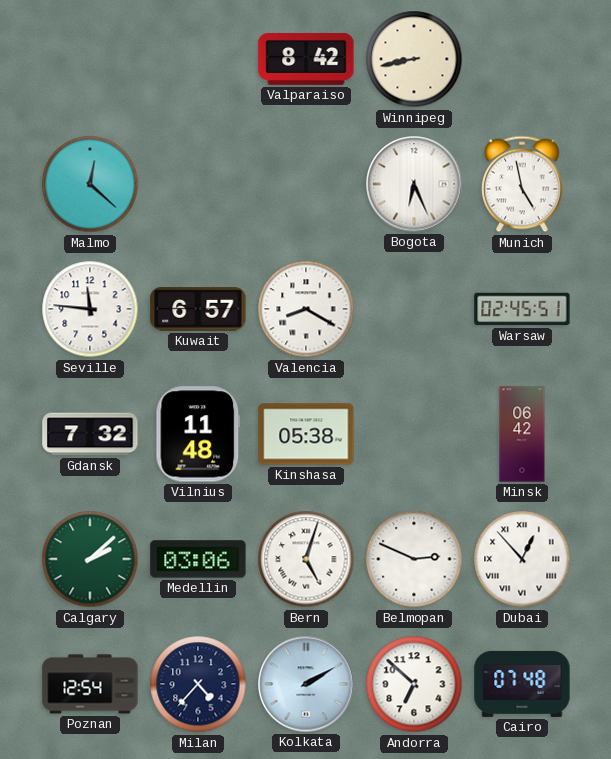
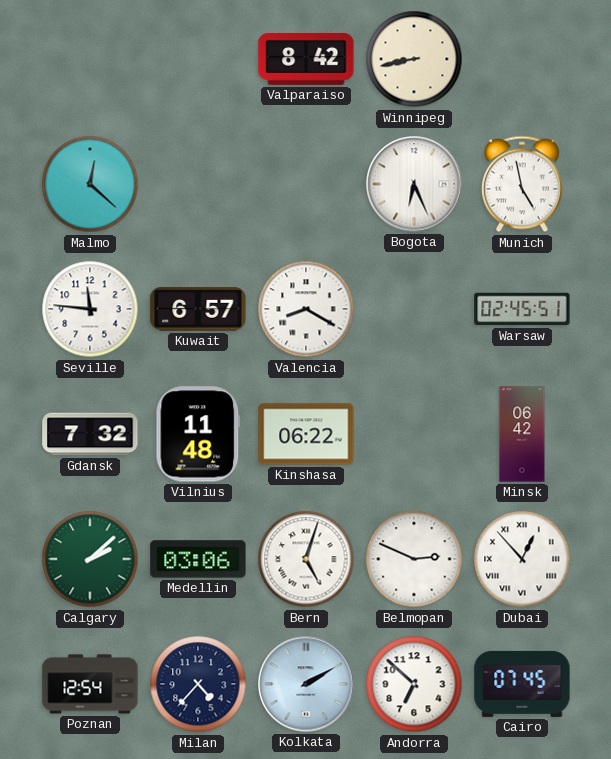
Kinshasa: 05:38 -> 06:22 (306, 434)
Cairo: 07:48 -> 07:45 (522, 684)
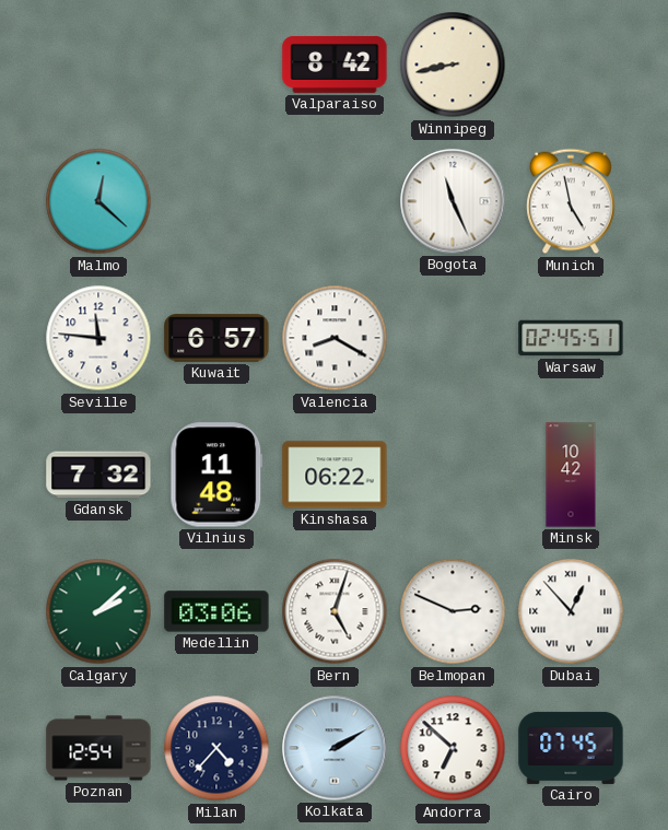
Bogota: 6:26 -> 11:26 (453, 201)
Minsk: 06:42 -> 10:42 (571, 475)
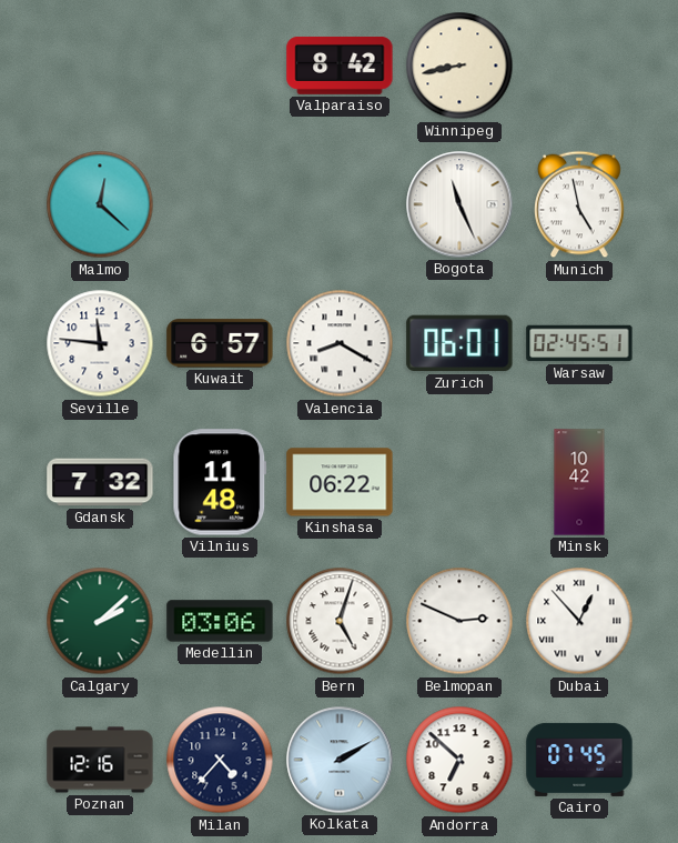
Zurich: none -> 06:01 (459, 343)
Poznan: 12:54 -> 12:16 (100, 760)
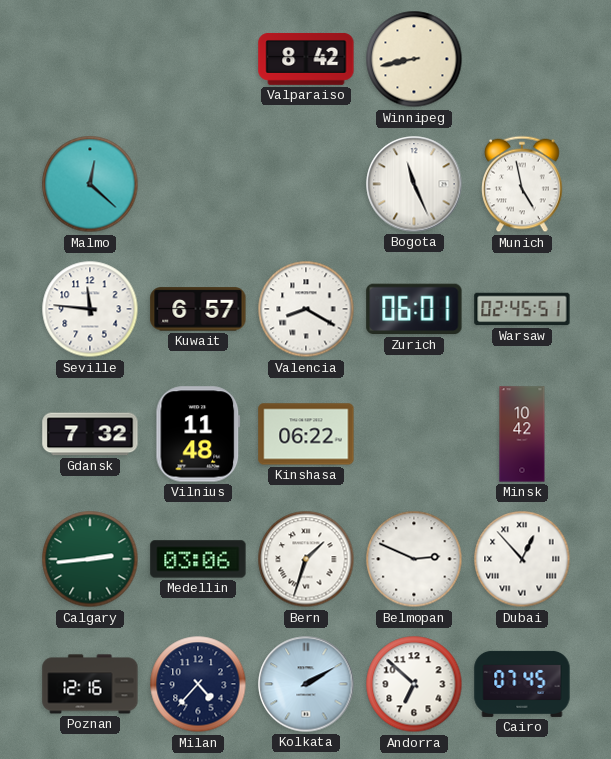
Calgary: 2:08 -> 2:44 (90, 559)
Bern: 5:03 -> 1:33 (306, 559)
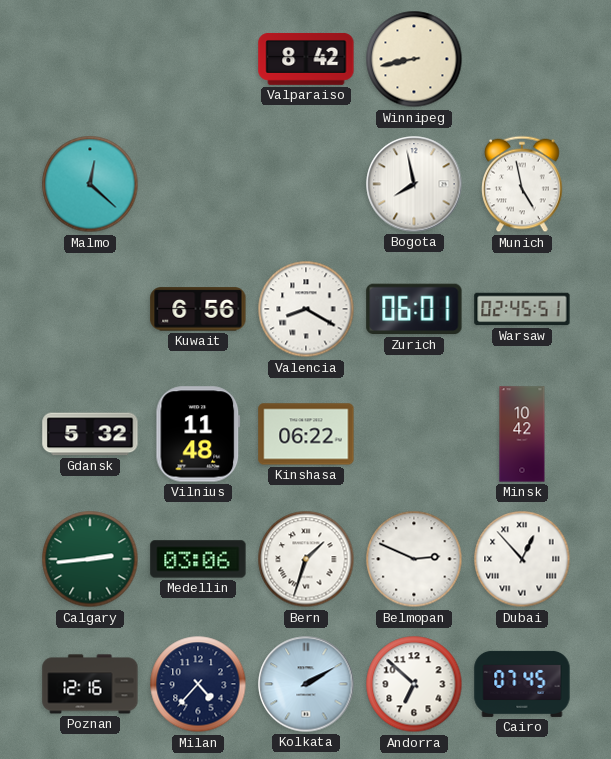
Bogota: 11:26 -> 7:58 (414, 184)
Seville: 11:46 -> none (90, 309)
Kuwait: 6:57 -> 6:56 (198, 309)
Gdansk: 7:32 -> 5:32 (90, 434)
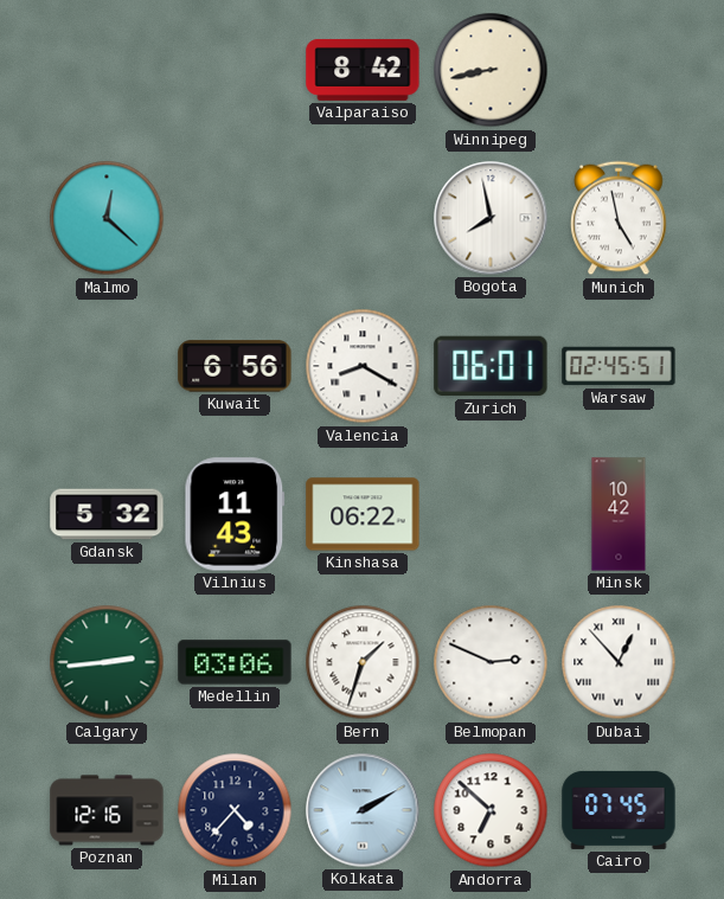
Vilnius: 11:48 -> 11:43 (235, 514)
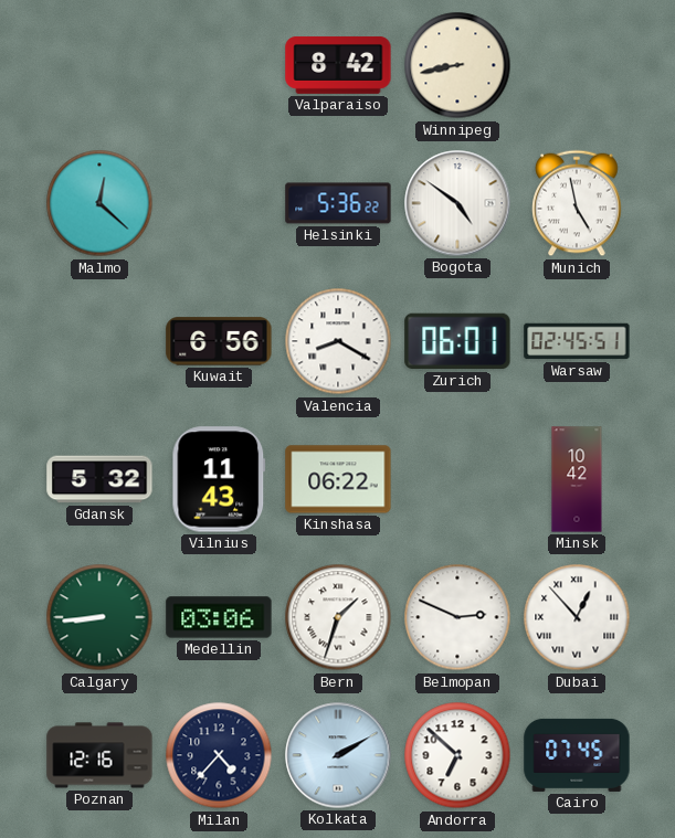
Helsinki: none -> 5:36 (338, 203)
Bogota: 7:58 -> 4:51 (457, 203)
Calgary: 2:44 -> 8:44 (99, 617)
